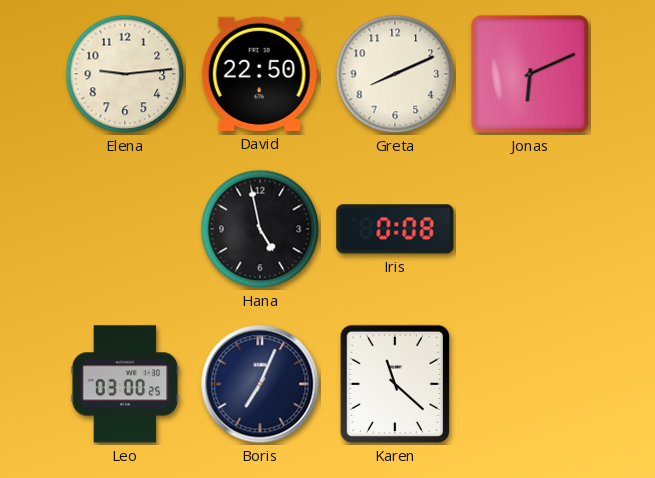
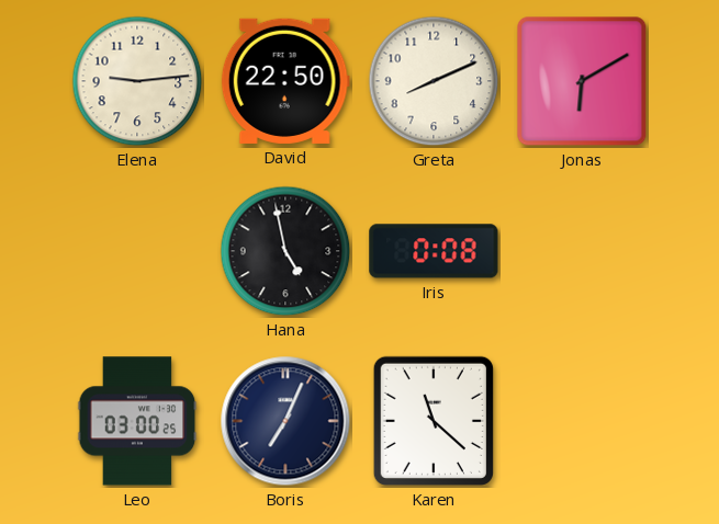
Jonas: 6:11 -> 6:10 (582, 81)
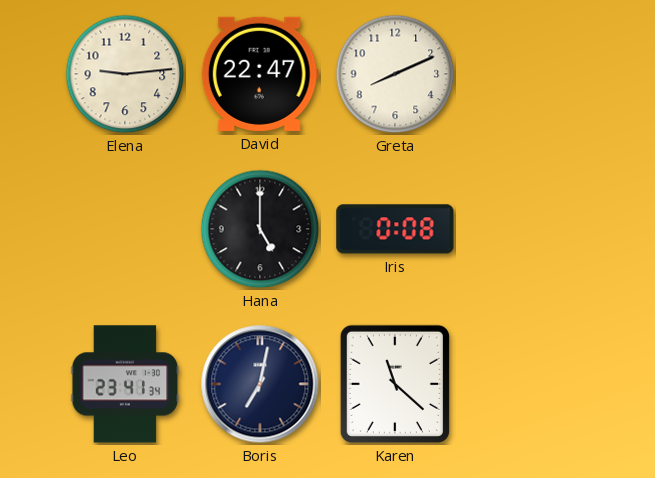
David: 22:50 -> 22:47 (260, 74)
Jonas: 6:10 -> none (582, 81)
Hana: 4:58 -> 5:00 (260, 229)
Leo: 03:00 -> 23:41 (125, 384)
Boris: 7:04 -> 7:02 (260, 384)
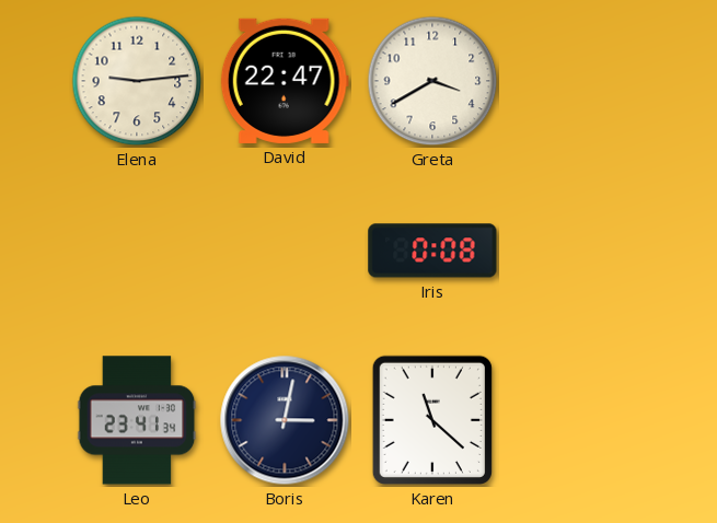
Greta: 8:11 -> 3:40 (432, 81)
Hana: 5:00 -> none (260, 229)
Boris: 7:02 -> 3:02 (285, 420)
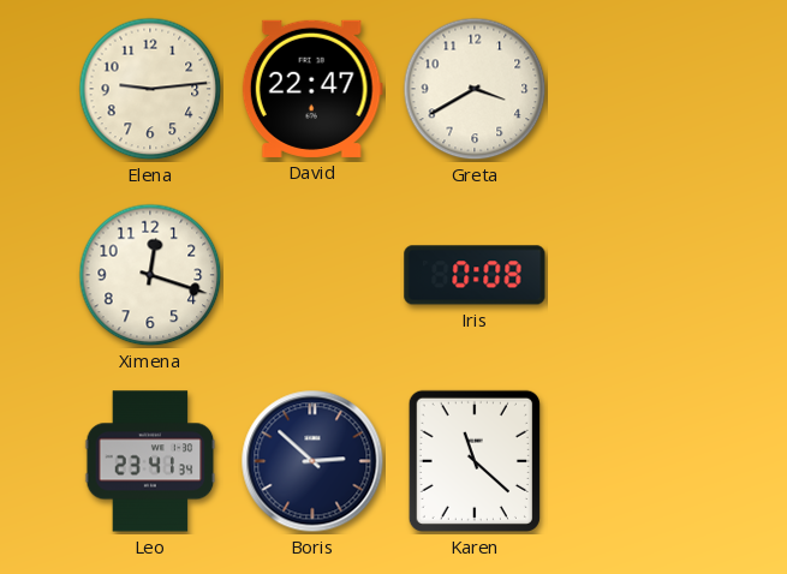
Ximena: none -> 12:18 (150, 275)
Boris: 3:02 -> 2:52 (312, 461)
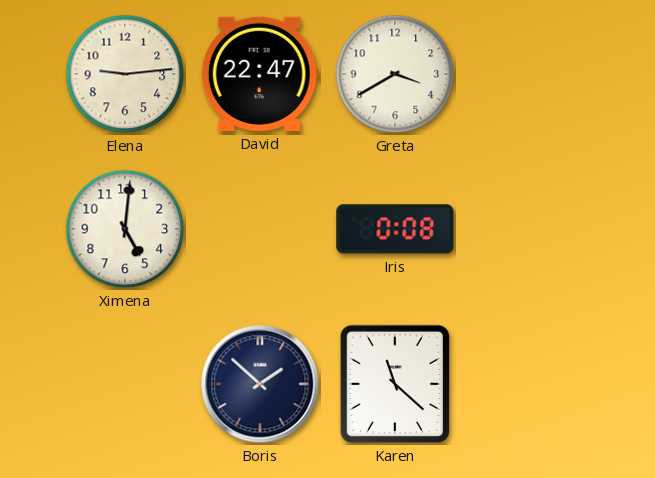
Ximena: 12:18 -> 5:01 (125, 229)
Leo: 23:41 -> none (150, 461)
Boris: 2:52 -> 1:52 (260, 384)
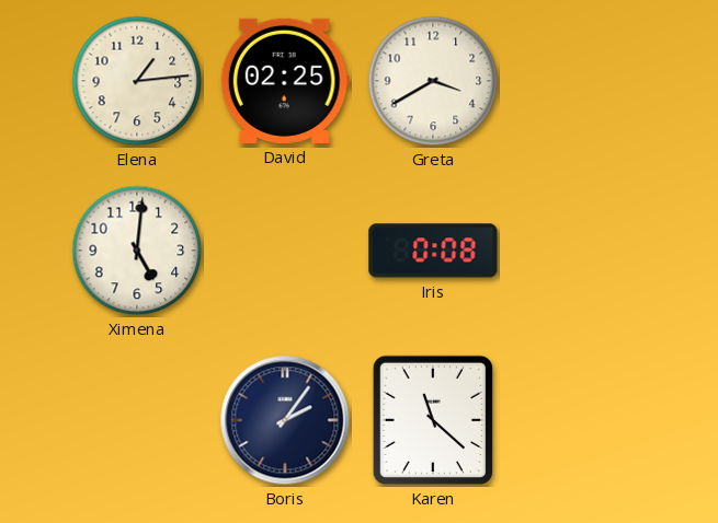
Elena: 9:14 -> 1:14 (137, 81)
David: 22:47 -> 02:25 (285, 81)
Boris: 1:52 -> 2:06 (285, 420)
